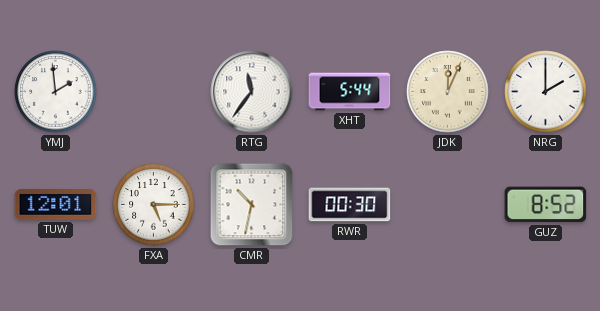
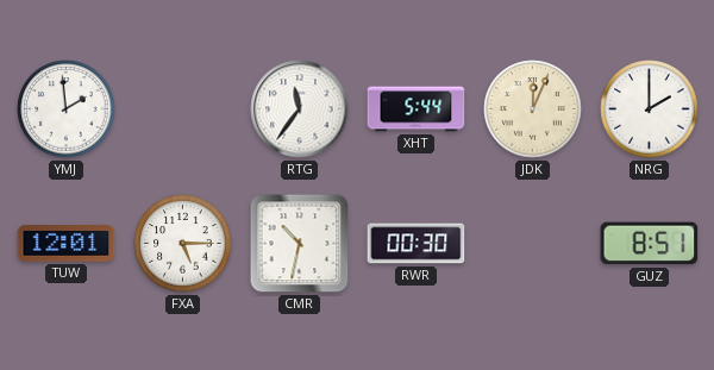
GUZ: 8:52 -> 8:51 (650, 244)
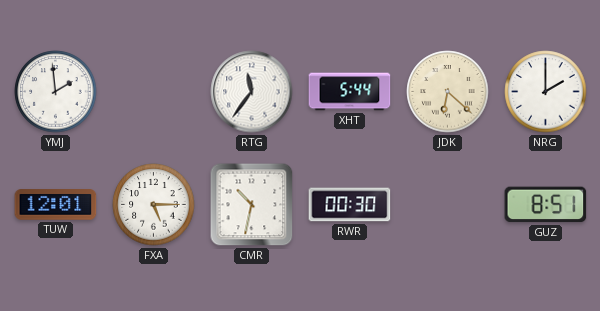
JDK: 12:04 -> 6:22 (448, 92)
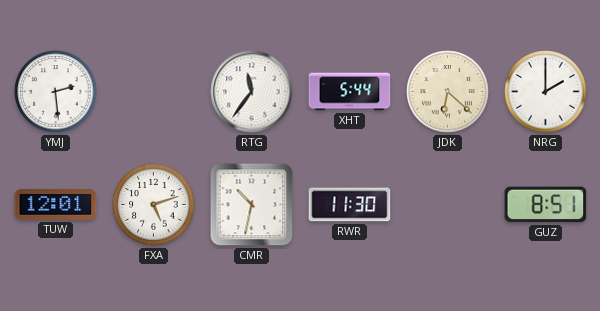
YMJ: 1:59 -> 2:29 (56, 92)
FXA: 5:15 -> 5:12 (154, 205)
RWR: 00:30 -> 11:30 (350, 205)
